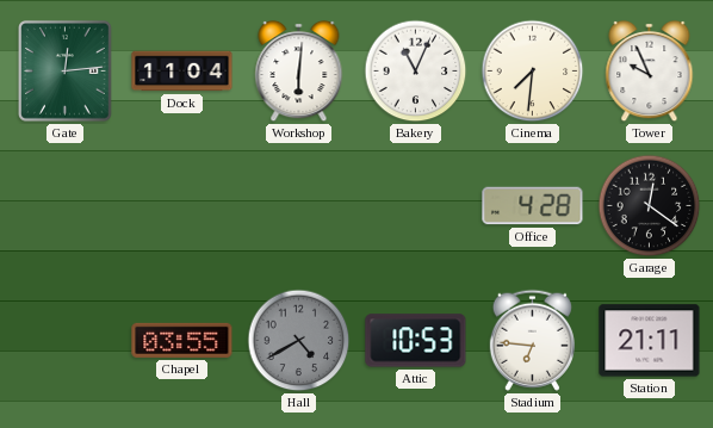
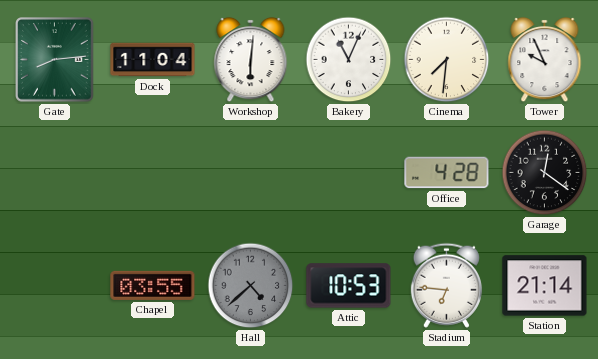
Gate: 12:14 -> 8:14 (55, 60)
Hall: 4:40 -> 4:38 (251, 286)
Station: 21:11 -> 21:14 (545, 286)
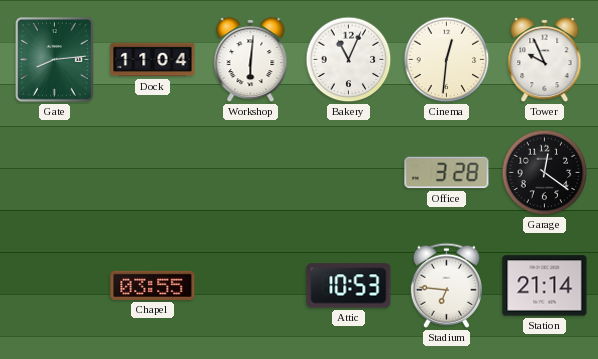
Cinema: 7:31 -> 12:31 (447, 60)
Office: 4:28 -> 3:28 (447, 173)
Hall: 4:38 -> none (251, 286)
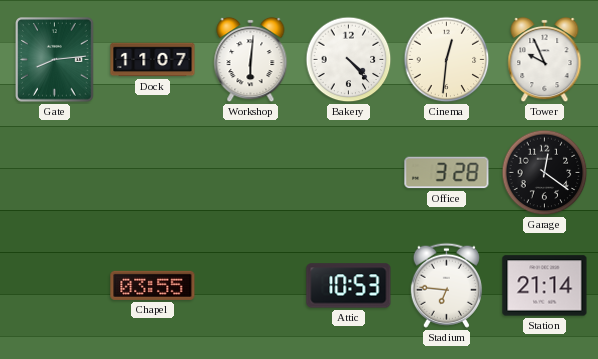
Dock: 11:04 -> 11:07 (153, 60)
Bakery: 11:04 -> 4:23 (349, 60)
